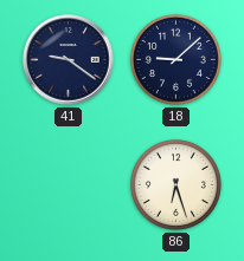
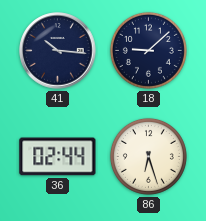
41: 9:21 -> 10:16 (58, 51)
36: none -> 02:44 (58, 157)
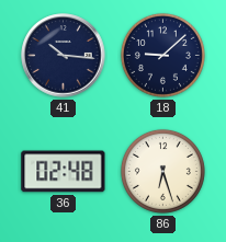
36: 02:44 -> 02:48 (64, 172)
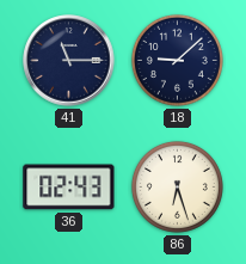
41: 10:16 -> 11:15 (69, 61)
36: 02:48 -> 02:43 (69, 188)
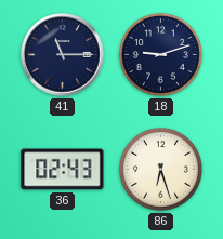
18: 9:08 -> 9:12 (160, 54)
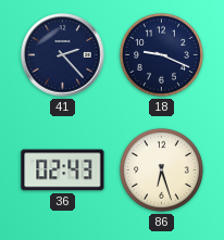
41: 11:15 -> 2:23 (63, 55)
18: 9:12 -> 9:19 (161, 54)
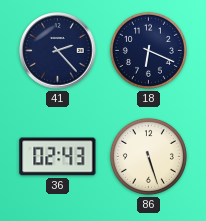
18: 9:19 -> 6:19 (148, 50)
86: 6:27 -> 5:27 (148, 156)
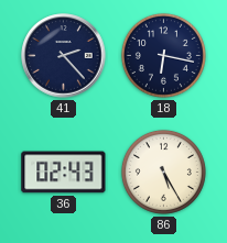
18: 6:19 -> 6:17 (163, 55)
86: 5:27 -> 5:25 (163, 172)
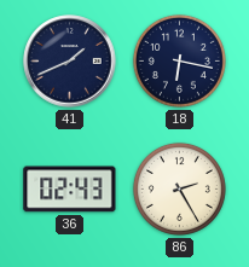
41: 2:23 -> 1:41 (70, 62)
86: 5:25 -> 2:25 (179, 188)
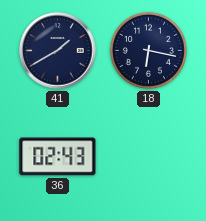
41: 1:41 -> 1:40 (58, 51)
86: 2:25 -> none (179, 188)
